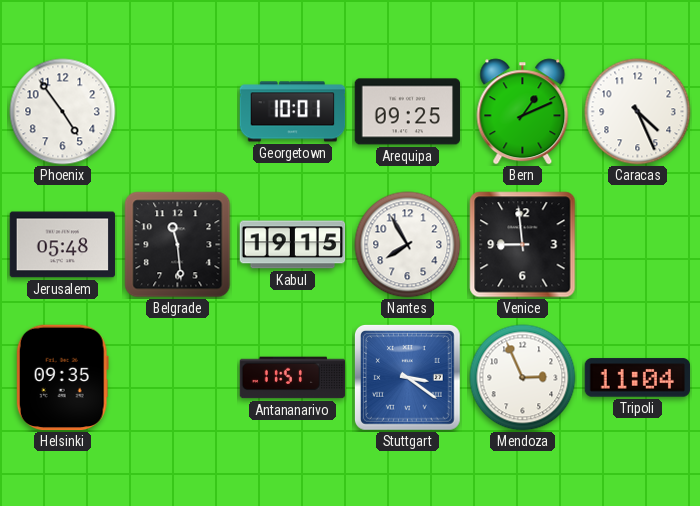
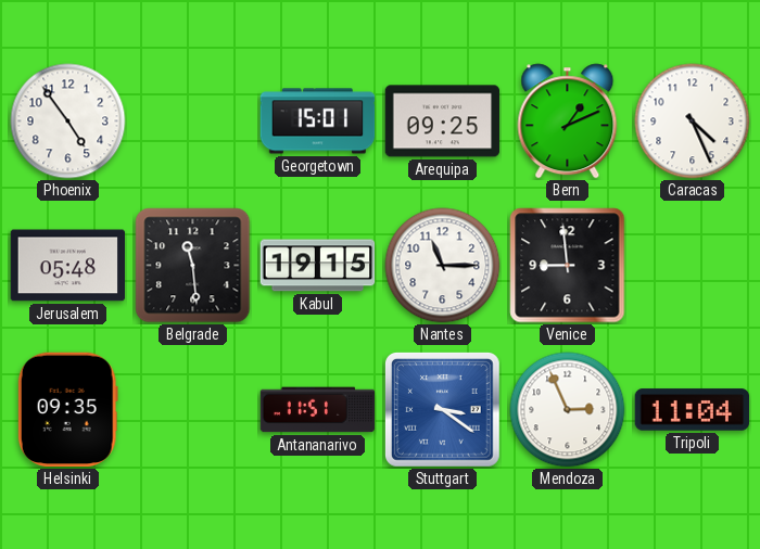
Georgetown: 10:01 -> 15:01 (318, 122)
Nantes: 7:55 -> 11:15 (443, 266)
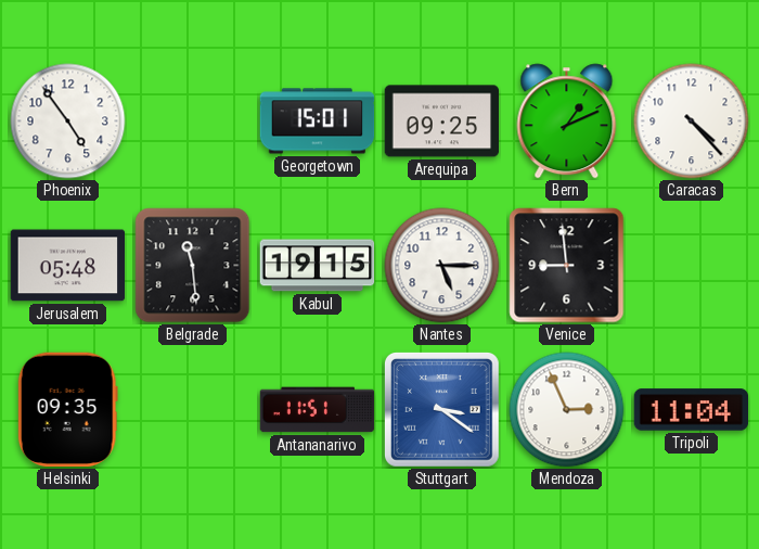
Caracas: 4:26 -> 4:23 (692, 122)
Nantes: 11:15 -> 5:15 (442, 266)
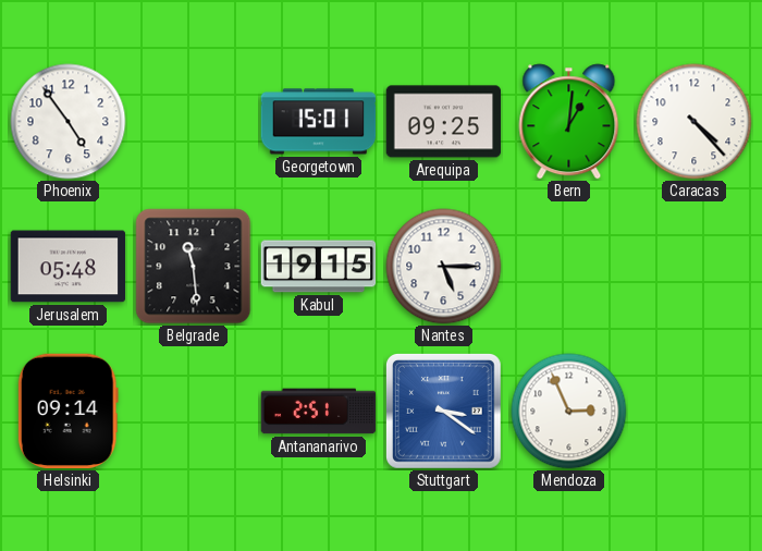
Bern: 1:11 -> 1:01 (569, 122)
Venice: 8:59 -> none (567, 266)
Helsinki: 09:35 -> 09:14 (67, 412)
Antananarivo: 11:51 -> 2:51 (319, 412)
Tripoli: 11:04 -> none (692, 410)
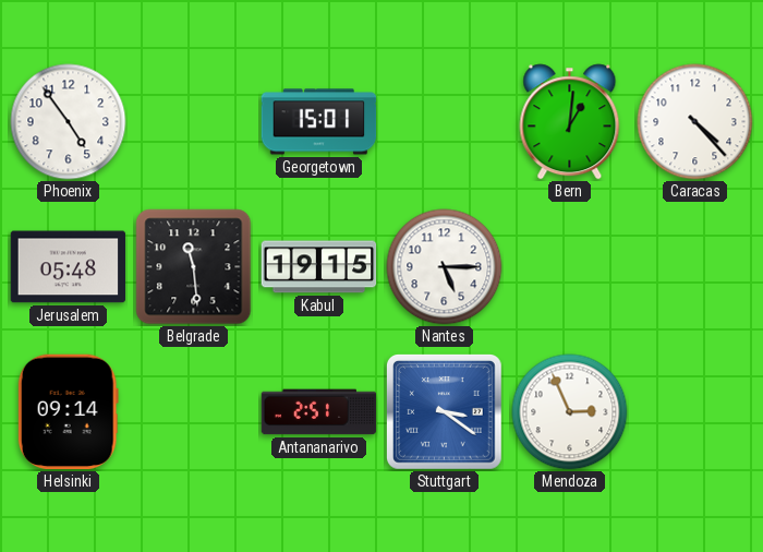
Arequipa: 09:25 -> none (444, 122)
